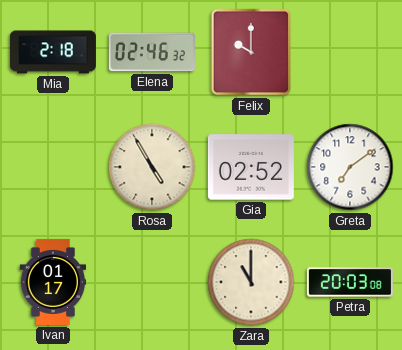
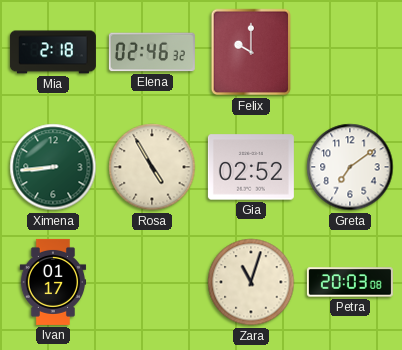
Ximena: none -> 8:44 (53, 167)
Zara: 11:00 -> 11:03 (251, 282)
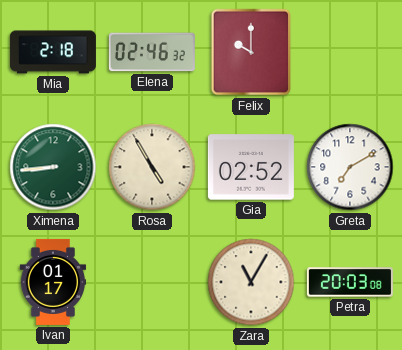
Greta: 7:09 -> 7:10 (350, 167)
Zara: 11:03 -> 11:05 (251, 282)
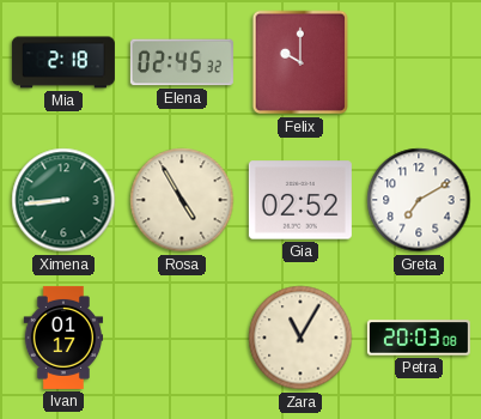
Elena: 02:46 -> 02:45 (182, 62)
